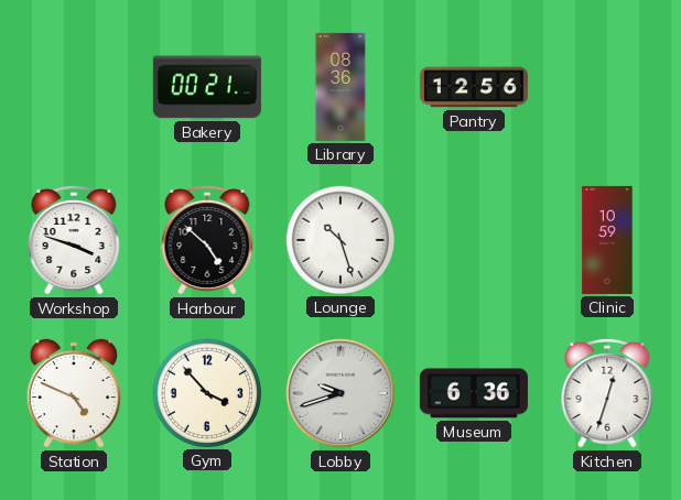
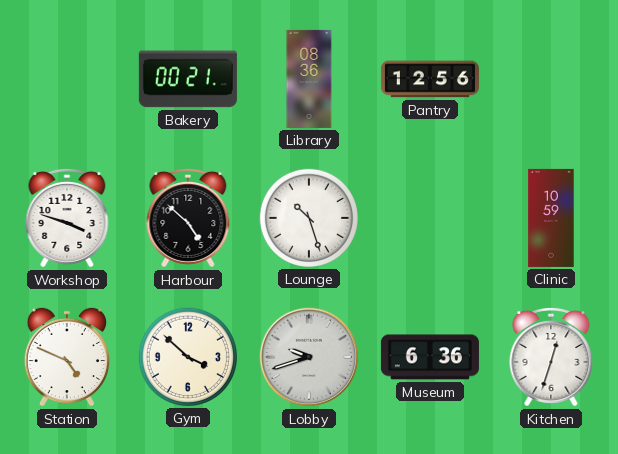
Gym: 3:53 -> 3:52 (188, 357)
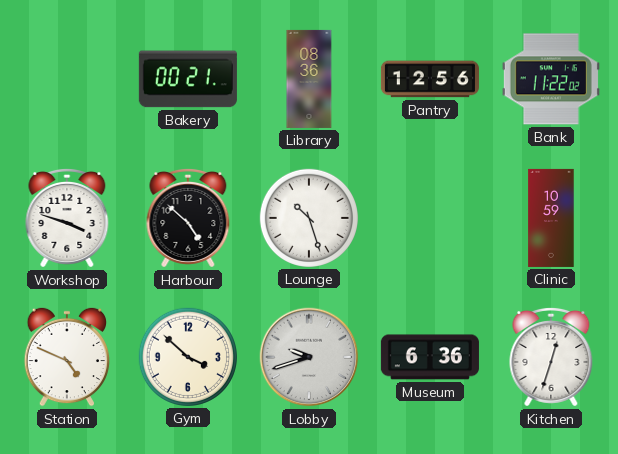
Bank: none -> 11:22 (551, 79)
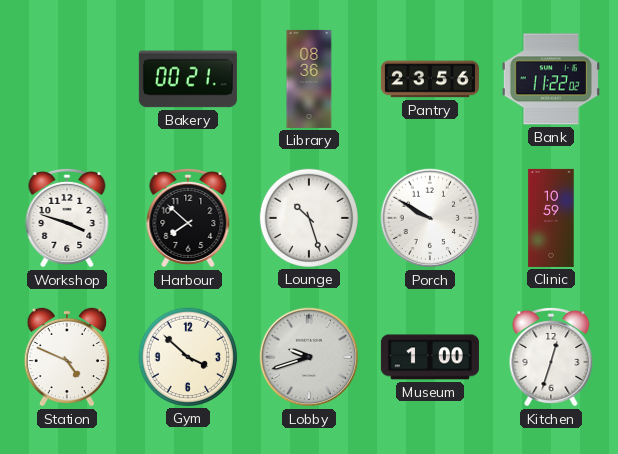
Pantry: 12:56 -> 23:56 (430, 79)
Harbour: 4:52 -> 7:52 (188, 218)
Porch: none -> 9:50 (430, 218)
Museum: 6:36 -> 1:00 (430, 357)
